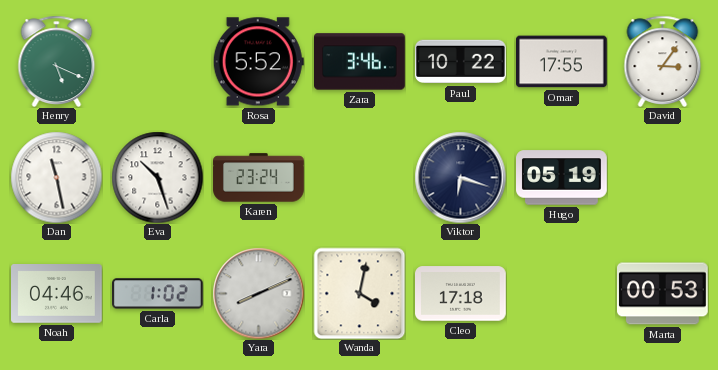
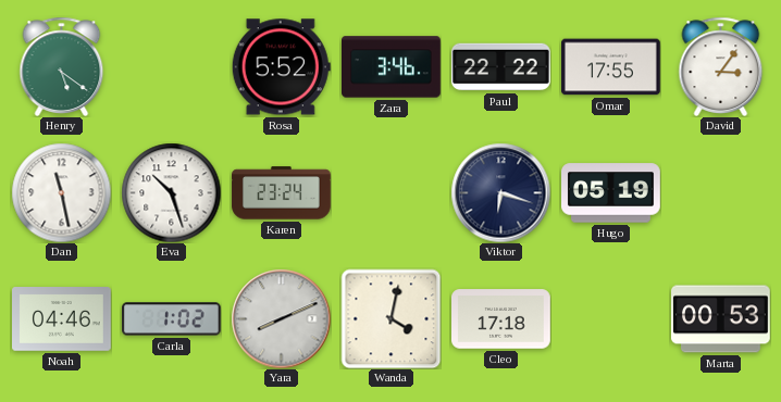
Henry: 5:19 -> 5:21 (62, 66)
Paul: 10:22 -> 22:22 (501, 67)
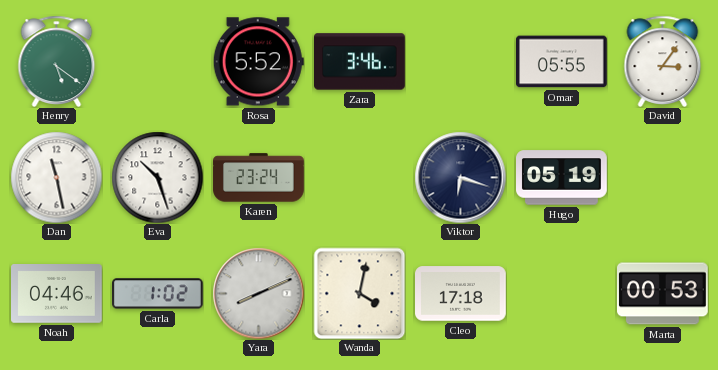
Paul: 22:22 -> none (501, 67)
Omar: 17:55 -> 05:55 (562, 62)
